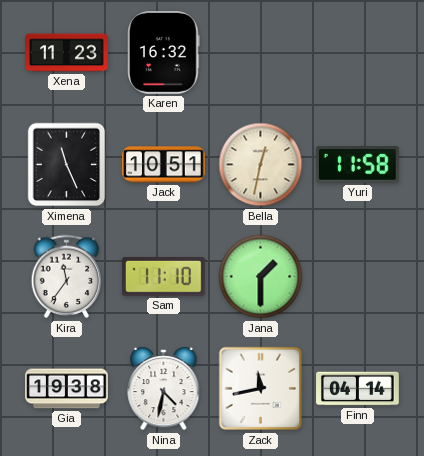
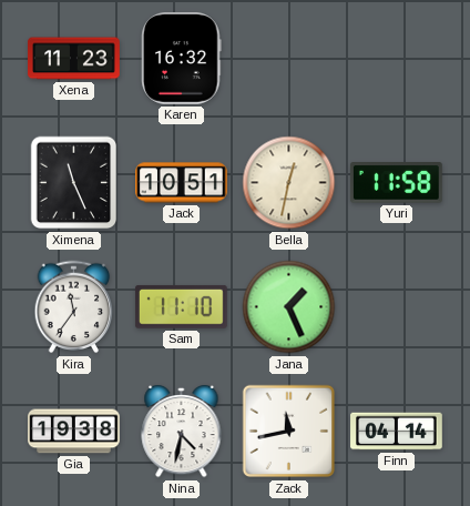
Jana: 1:30 -> 1:26 (289, 307)
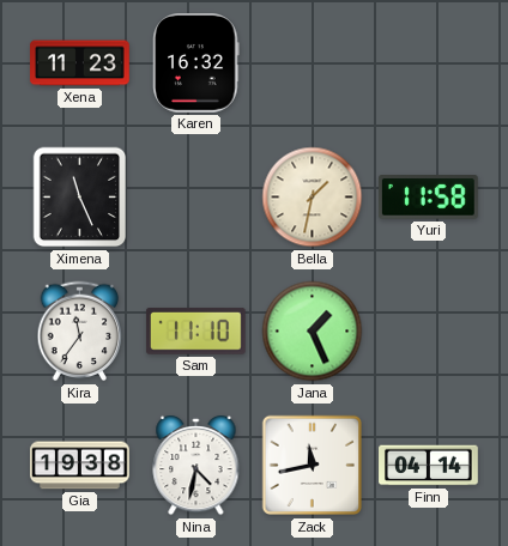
Jack: 10:51 -> none (182, 183)
Bella: 12:32 -> 1:32 (313, 198)
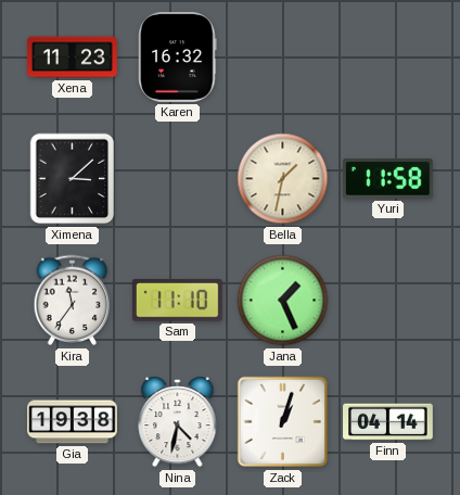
Ximena: 11:26 -> 3:08 (73, 179)
Zack: 11:43 -> 1:03 (283, 422)
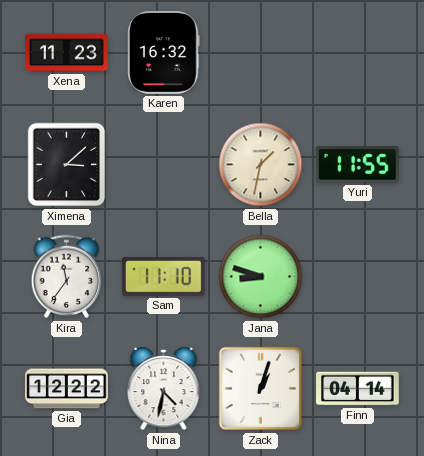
Yuri: 11:58 -> 11:55 (357, 165)
Jana: 1:26 -> 8:48 (261, 277)
Gia: 19:38 -> 12:22 (67, 389)
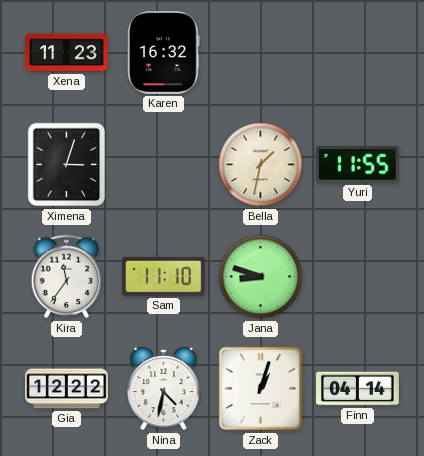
Ximena: 3:08 -> 3:03 (67, 165)
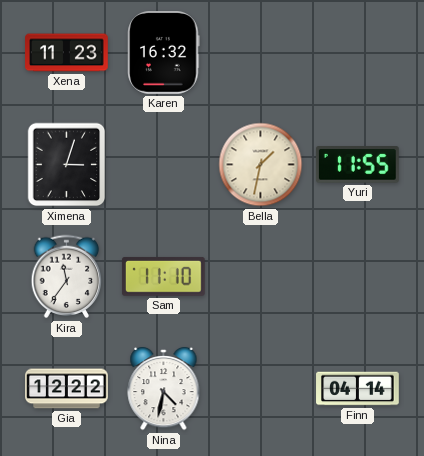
Jana: 8:48 -> none (261, 277)
Zack: 1:03 -> none (261, 389)
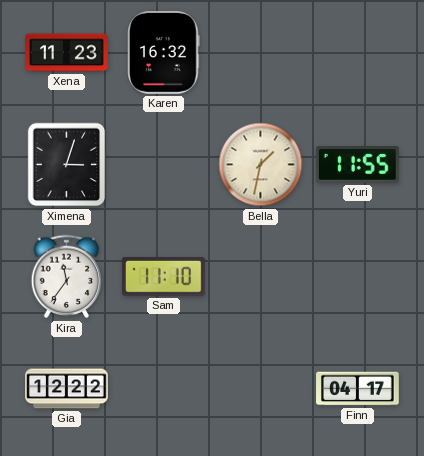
Nina: 4:32 -> none (164, 389)
Finn: 04:14 -> 04:17 (358, 389)
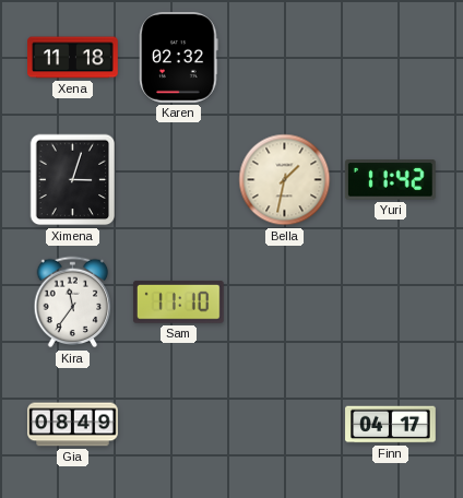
Xena: 11:23 -> 11:18 (73, 58)
Karen: 16:32 -> 02:32 (179, 58)
Yuri: 11:55 -> 11:42 (390, 180)
Gia: 12:22 -> 08:49 (73, 425)
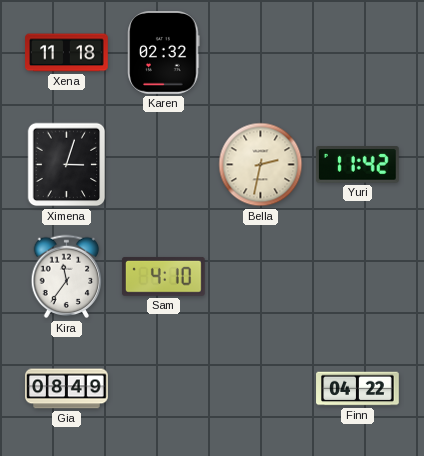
Bella: 1:32 -> 2:32 (261, 165)
Sam: 11:10 -> 4:10 (163, 277)
Finn: 04:17 -> 04:22 (358, 389)
